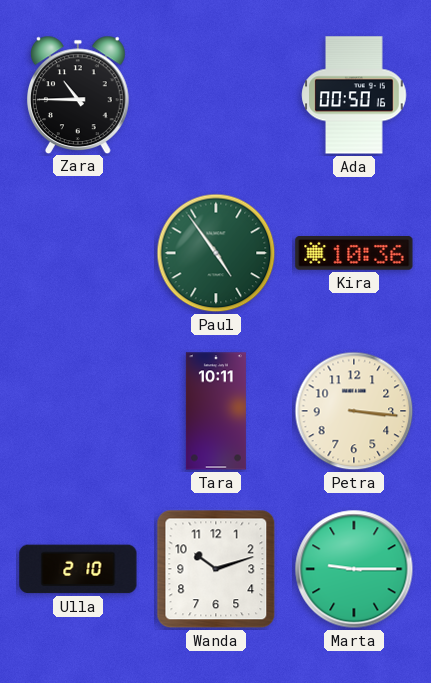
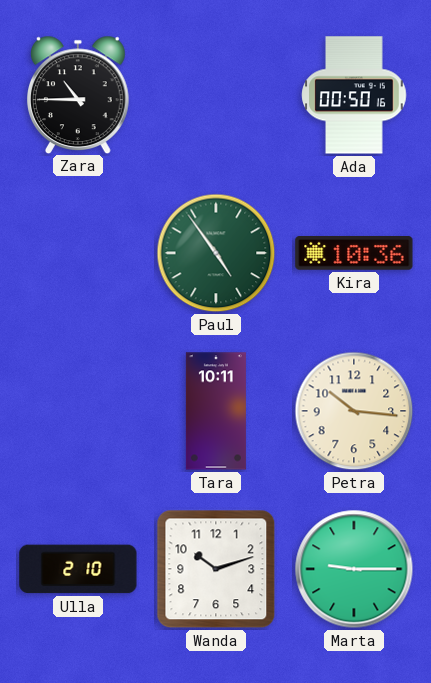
Petra: 3:16 -> 10:16 (354, 411)
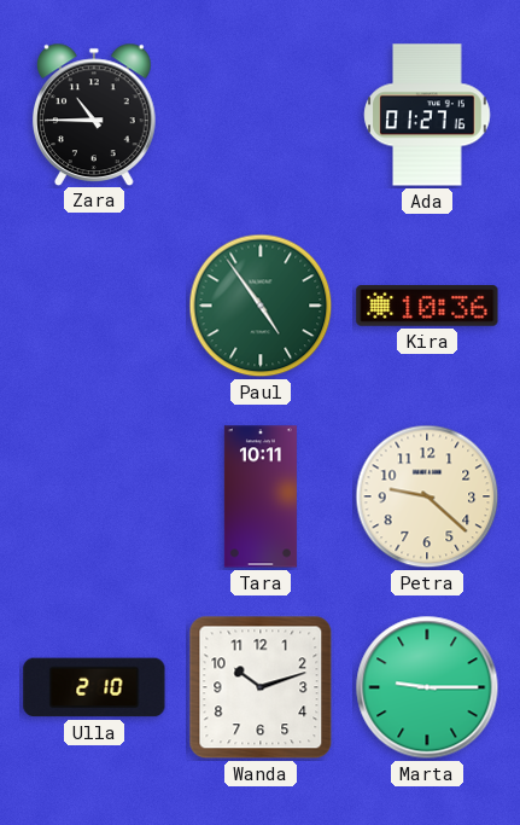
Ada: 00:50 -> 01:27 (427, 115)
Petra: 10:16 -> 9:22 (427, 496)
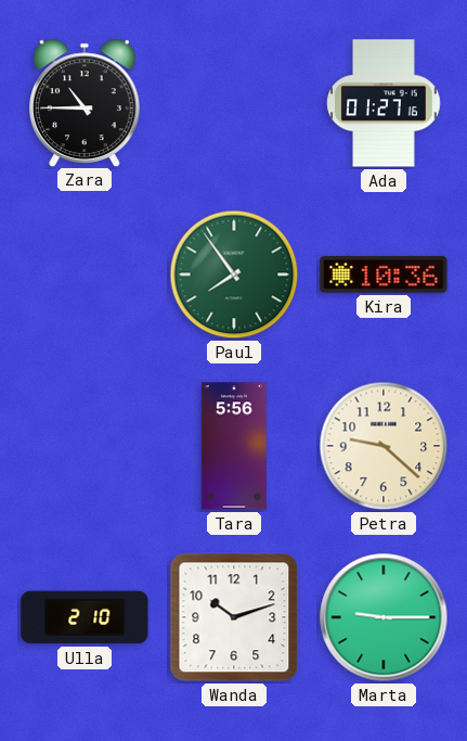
Paul: 4:54 -> 7:54 (234, 274)
Tara: 10:11 -> 5:56 (234, 446)
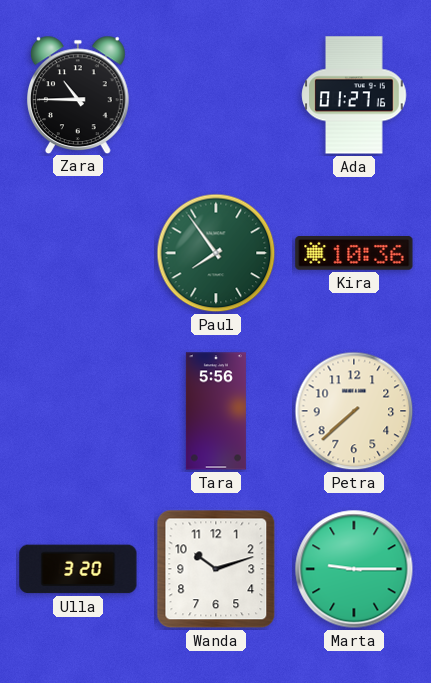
Petra: 9:22 -> 7:38 (354, 411)
Ulla: 2:10 -> 3:20 (78, 569)
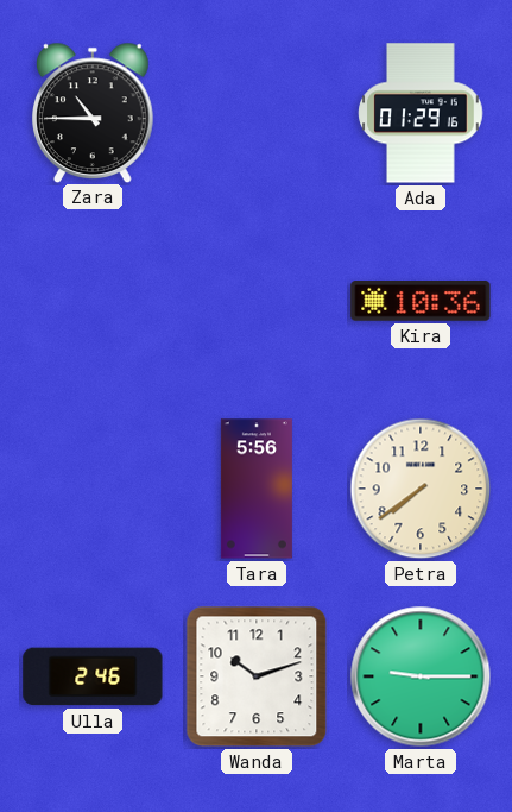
Ada: 01:27 -> 01:29 (421, 113)
Paul: 7:54 -> none (216, 253)
Petra: 7:38 -> 7:39 (421, 489)
Ulla: 3:20 -> 2:46 (93, 676)
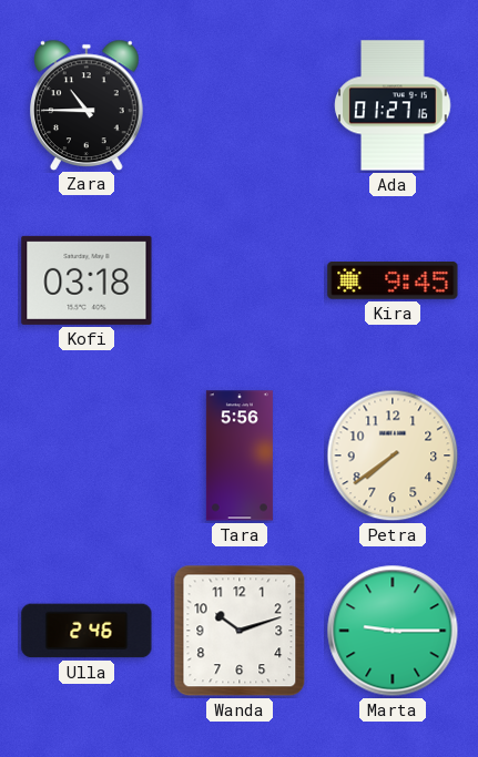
Ada: 01:29 -> 01:27 (393, 105)
Kofi: none -> 03:18 (87, 280)
Kira: 10:36 -> 9:45 (393, 282)
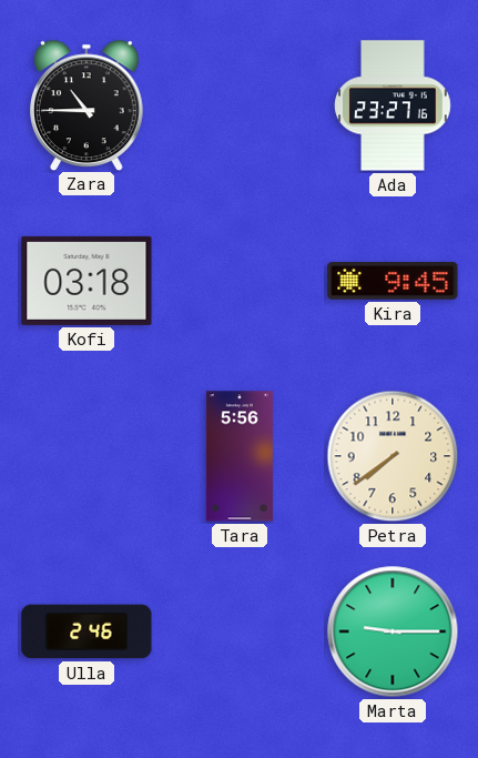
Ada: 01:27 -> 23:27 (393, 105)
Wanda: 10:12 -> none (240, 631)
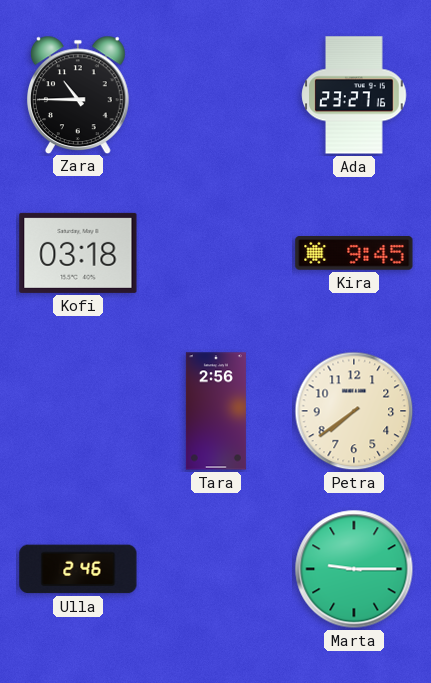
Tara: 5:56 -> 2:56 (216, 411)
